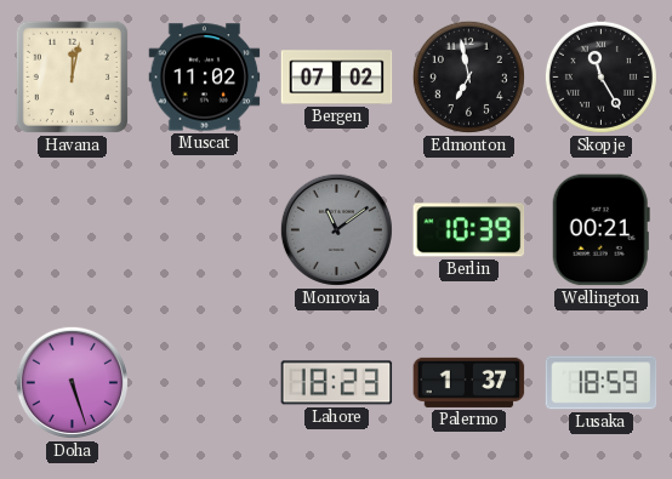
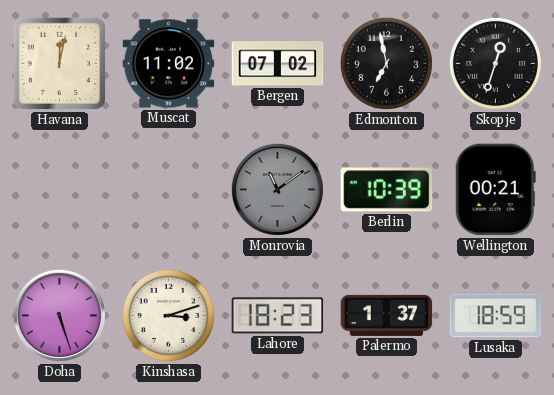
Skopje: 11:25 -> 12:33 (495, 63)
Kinshasa: none -> 3:12 (168, 315)
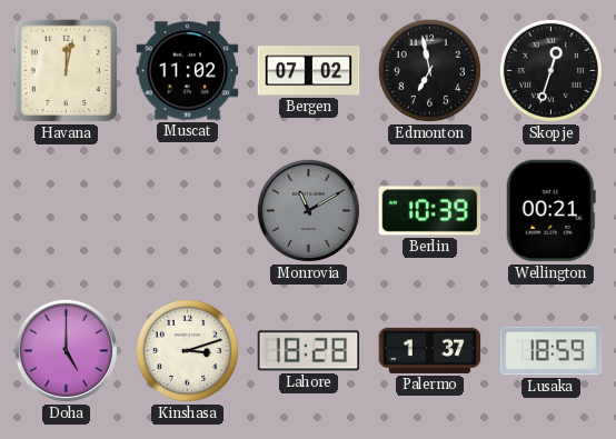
Monrovia: 11:09 -> 11:10 (308, 210)
Doha: 5:27 -> 5:00 (66, 350)
Lahore: 18:23 -> 18:28 (309, 351)
